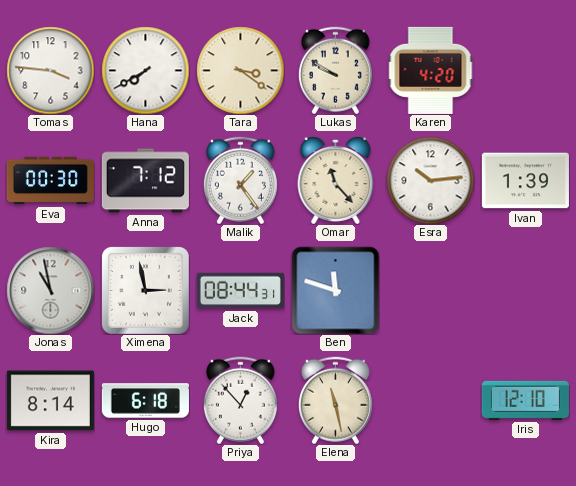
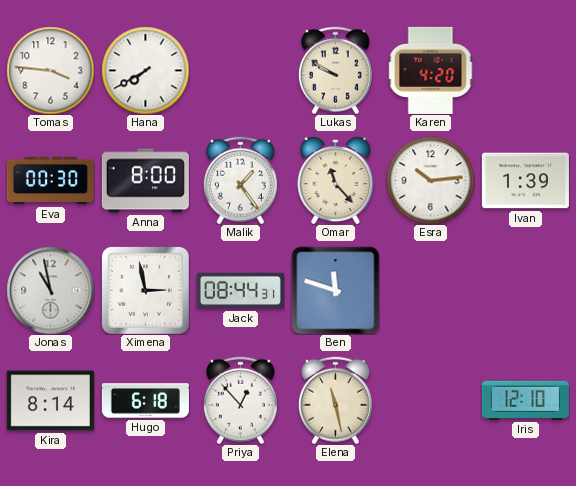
Tara: 3:21 -> none (240, 70)
Anna: 7:12 -> 8:00 (145, 181)
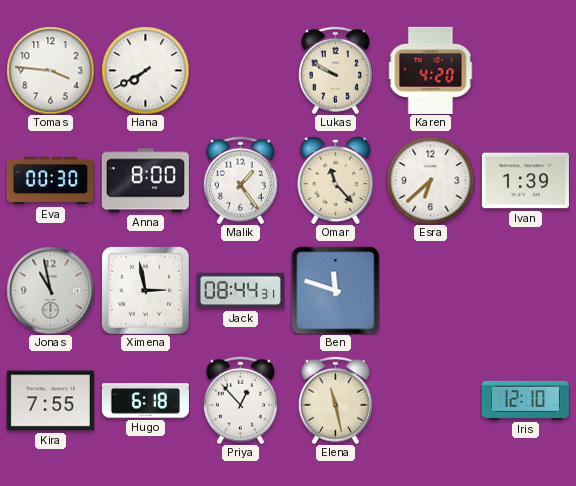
Esra: 10:14 -> 6:38 (430, 180)
Kira: 8:14 -> 7:55 (50, 401)
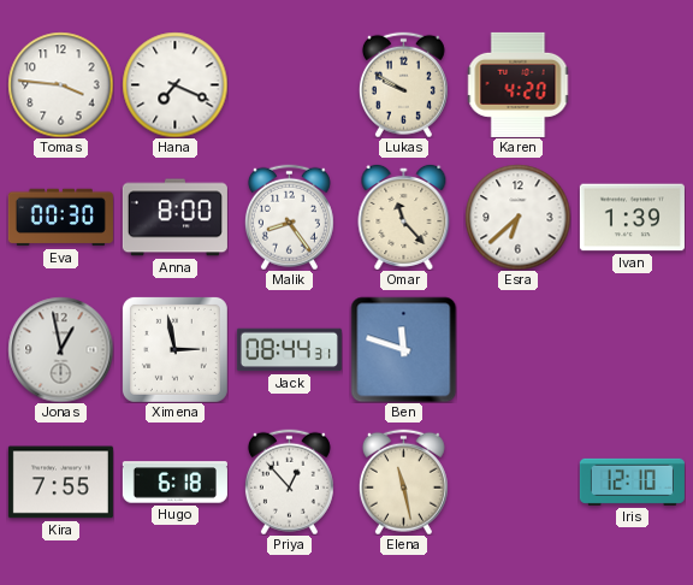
Hana: 7:40 -> 7:19 (174, 84)
Malik: 1:24 -> 8:24 (289, 217)
Jonas: 10:58 -> 12:58 (60, 349)
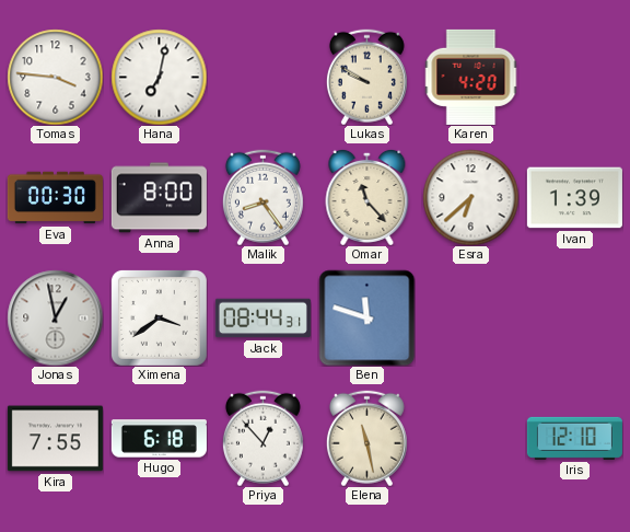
Hana: 7:19 -> 7:02 (159, 77)
Ximena: 2:58 -> 3:39 (159, 317)
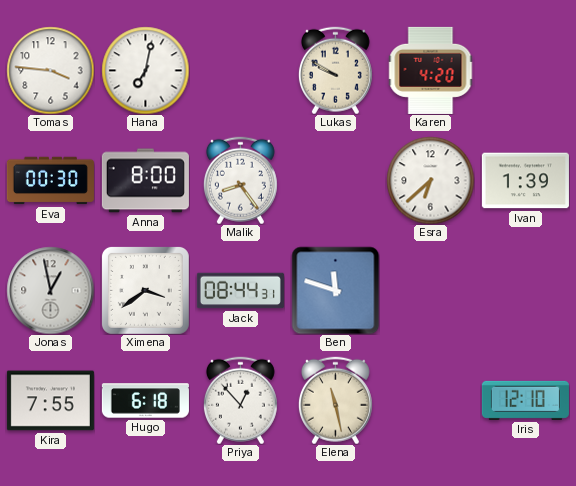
Omar: 11:23 -> none (367, 197)
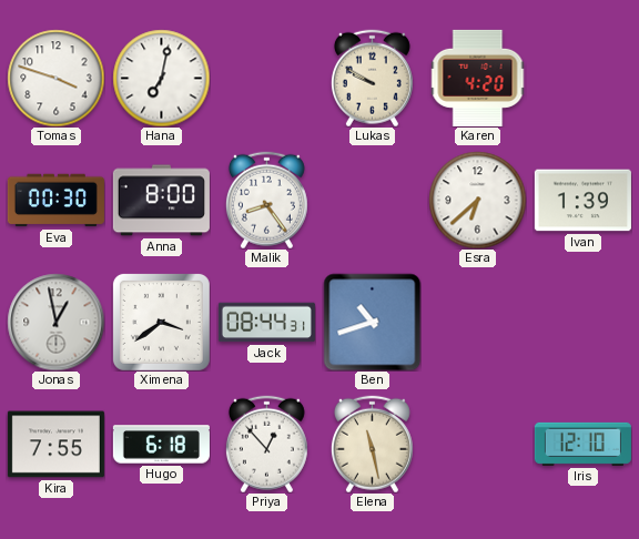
Tomas: 3:46 -> 3:48 (55, 78)
Ben: 11:48 -> 10:42 (372, 322)
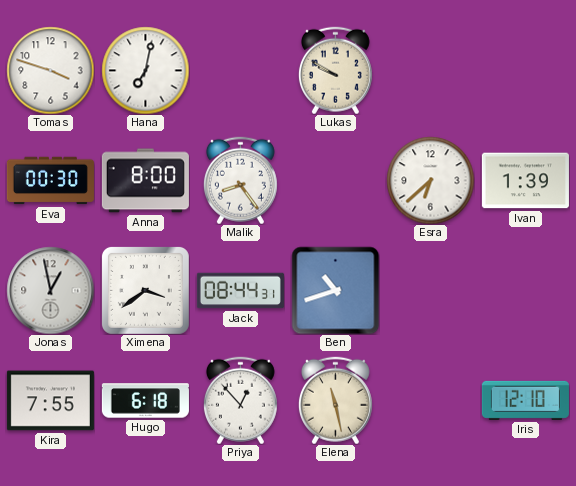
Karen: 4:20 -> none (478, 78)
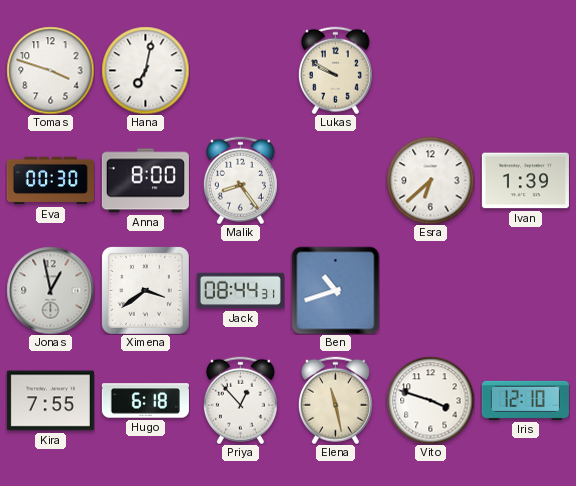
Vito: none -> 3:48 (430, 400)
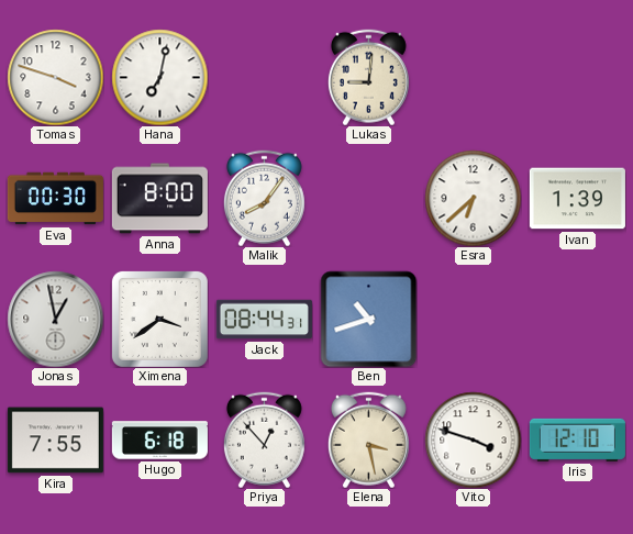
Lukas: 9:50 -> 9:01 (368, 77)
Malik: 8:24 -> 8:06 (264, 198)
Elena: 11:28 -> 3:28 (368, 440)
